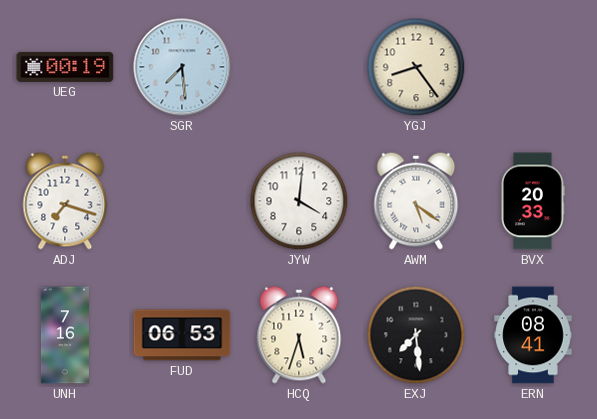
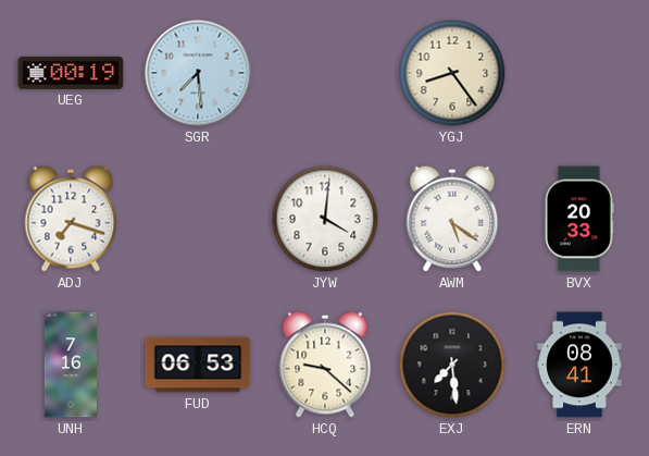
HCQ: 5:33 -> 9:22 (325, 365)
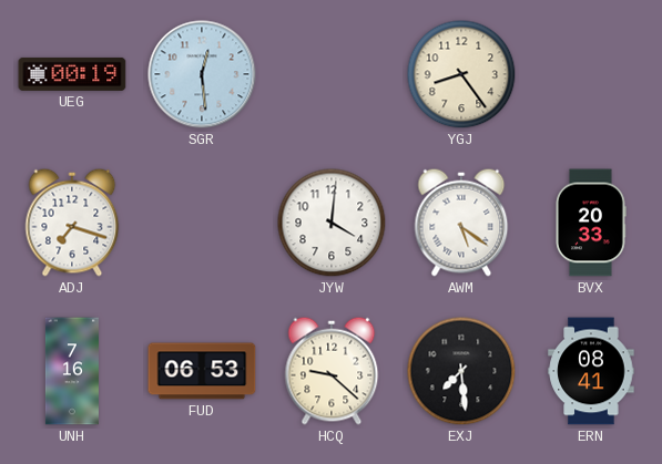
SGR: 7:29 -> 12:29 (202, 74)
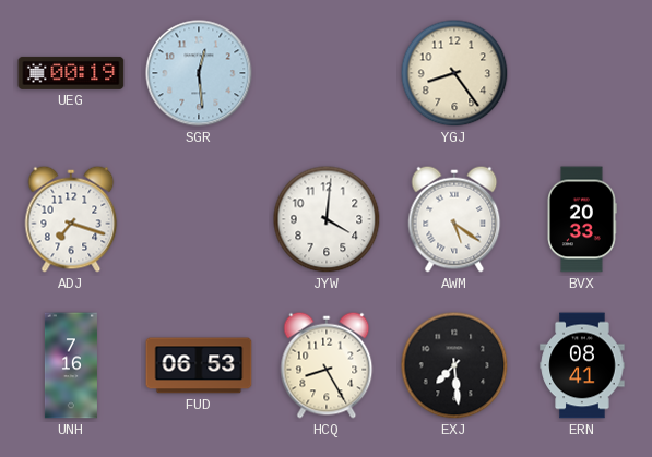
HCQ: 9:22 -> 8:25 (327, 365)
